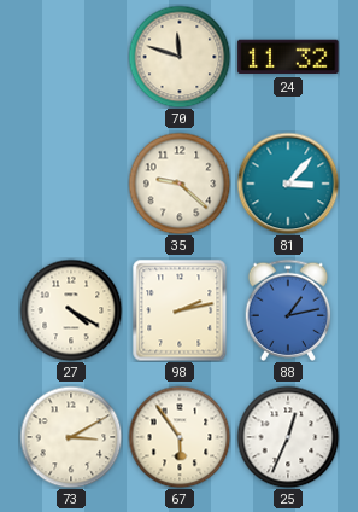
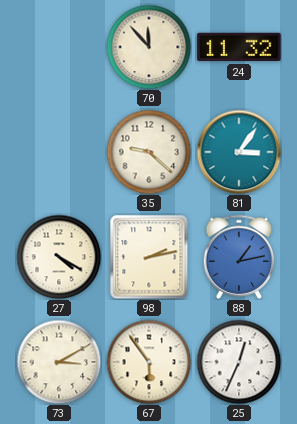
70: 11:48 -> 11:53 (149, 47)
81: 3:07 -> 3:06 (239, 152)
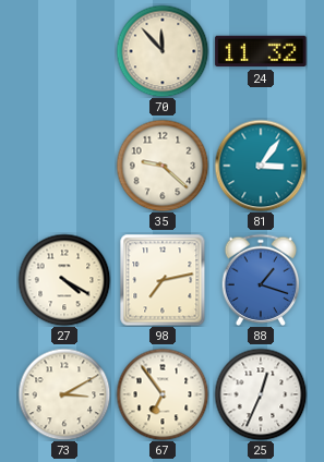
98: 2:13 -> 7:13 (163, 280)
88: 1:13 -> 1:18 (261, 279)
67: 5:54 -> 6:54 (163, 394)
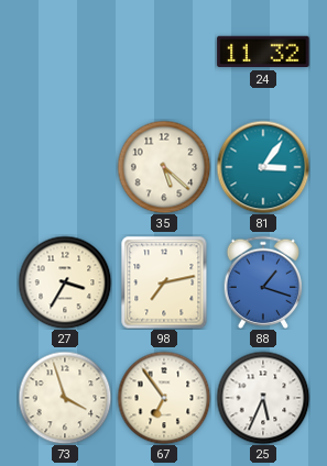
70: 11:53 -> none (163, 51)
35: 9:22 -> 5:22 (164, 167)
27: 4:20 -> 3:35 (65, 282)
73: 3:10 -> 3:57 (65, 398)
25: 12:34 -> 5:34 (263, 398)
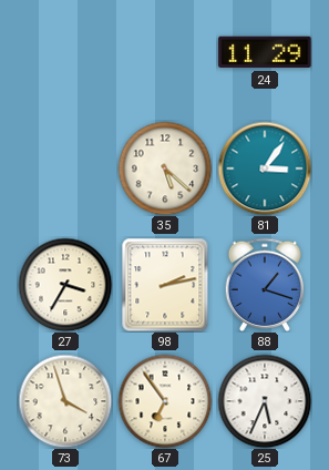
24: 11:32 -> 11:29 (265, 52)
98: 7:13 -> 2:13 (165, 285)
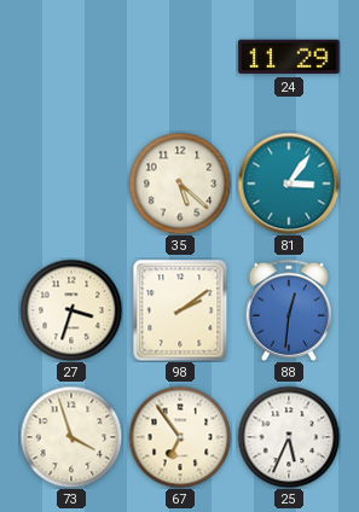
27: 3:35 -> 3:33 (71, 310)
98: 2:13 -> 2:09 (180, 310)
88: 1:18 -> 12:31 (289, 309)
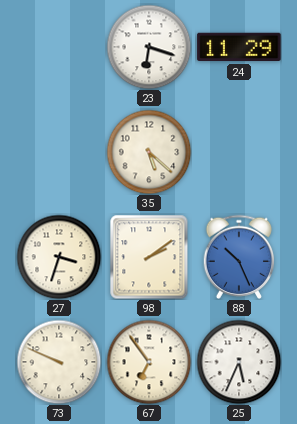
23: none -> 6:18 (149, 47)
81: 3:06 -> none (289, 184)
88: 12:31 -> 10:26 (239, 256)
73: 3:57 -> 9:49 (59, 362)
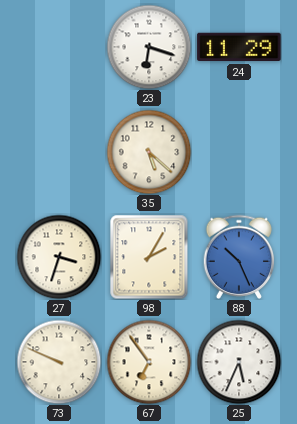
98: 2:09 -> 2:05 (149, 257)
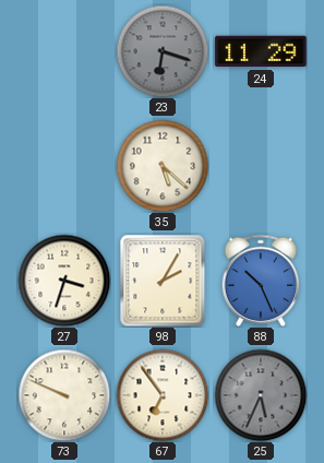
23 dial: white -> grey (163, 51)
25 dial: white -> grey (261, 395)
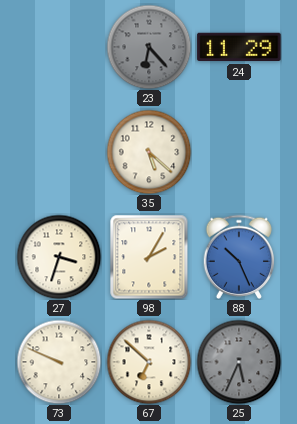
23: 6:18 -> 6:23 (149, 47)
67: 6:54 -> 6:52 (149, 362)
